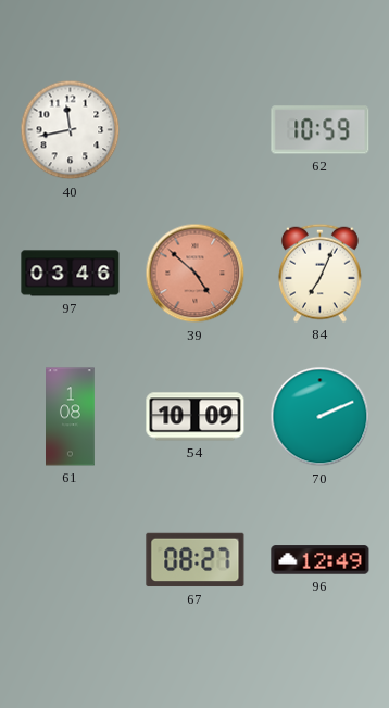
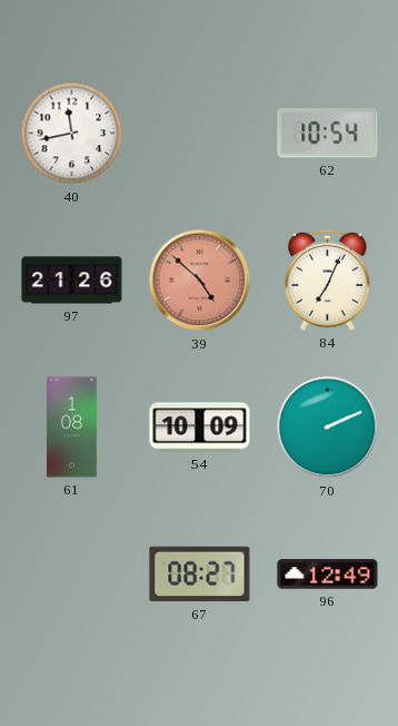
62: 10:59 -> 10:54 (328, 134)
97: 03:46 -> 21:26 (72, 281)
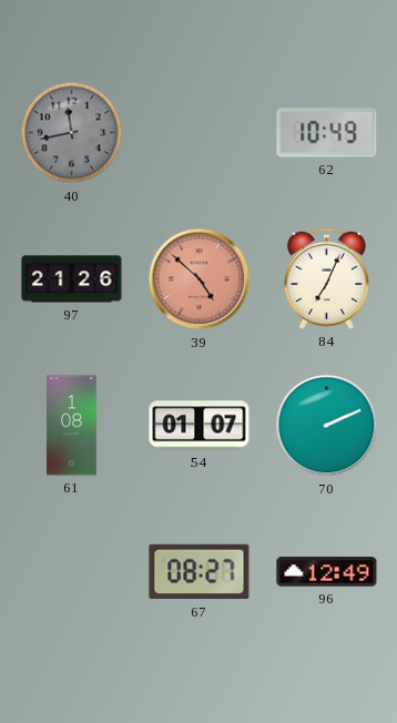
40 dial: white -> grey (72, 133)
62: 10:54 -> 10:49 (327, 133)
54: 10:09 -> 01:07 (200, 426)
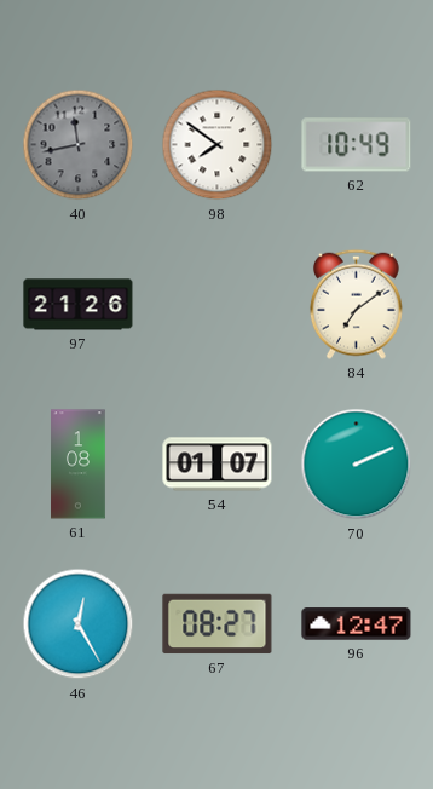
98: none -> 7:51 (218, 145)
39: 4:52 -> none (200, 279)
84: 7:04 -> 7:09 (356, 304)
46: none -> 12:25 (79, 624)
96: 12:49 -> 12:47 (357, 624)
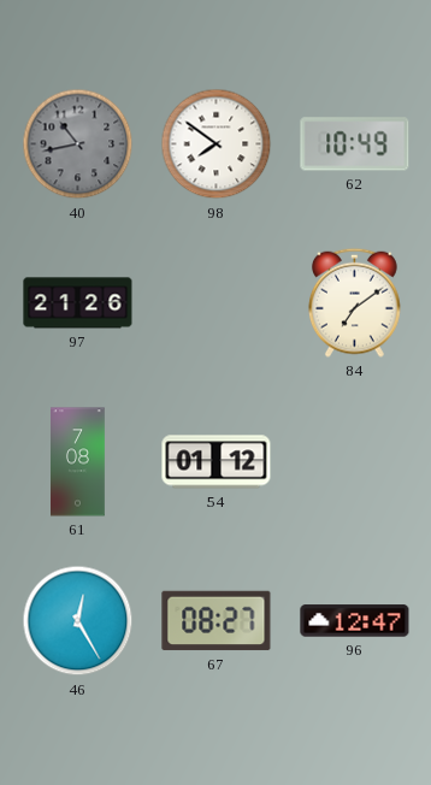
40: 11:43 -> 10:43 (78, 144)
61: 1:08 -> 7:08 (78, 462)
54: 01:07 -> 01:12 (217, 462)
70: 2:11 -> none (357, 465)
